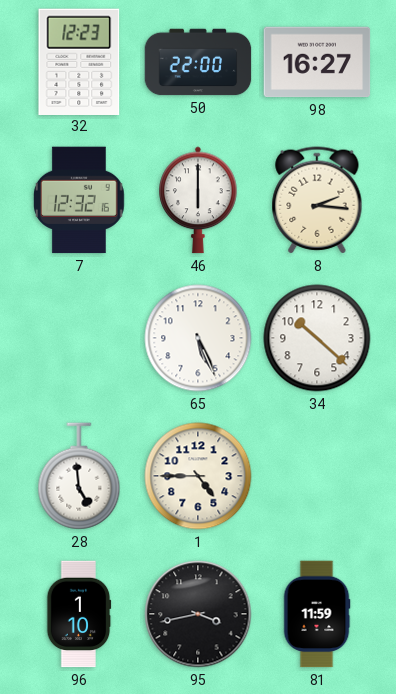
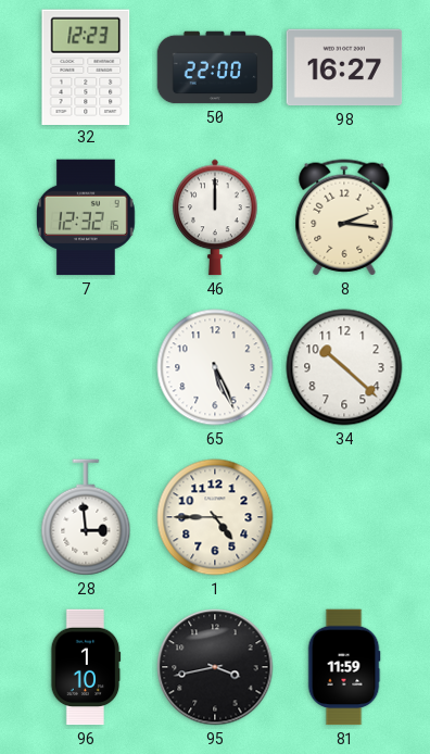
46: 6:00 -> 12:00 (215, 217)
28: 4:59 -> 2:59 (86, 517)
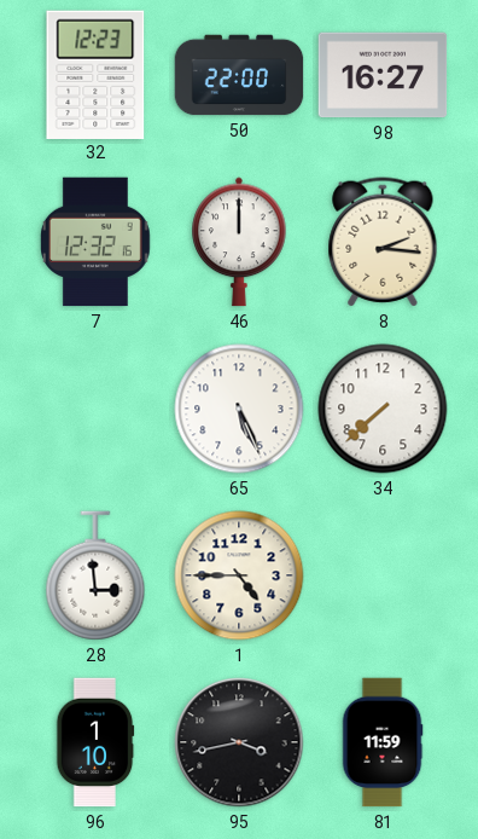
34: 10:22 -> 7:38 (383, 409)
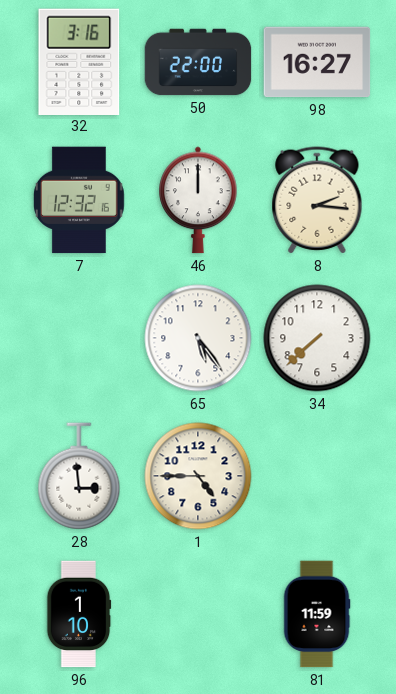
32: 12:23 -> 3:16 (79, 61)
65: 5:26 -> 5:24 (198, 338)
95: 3:43 -> none (239, 742)
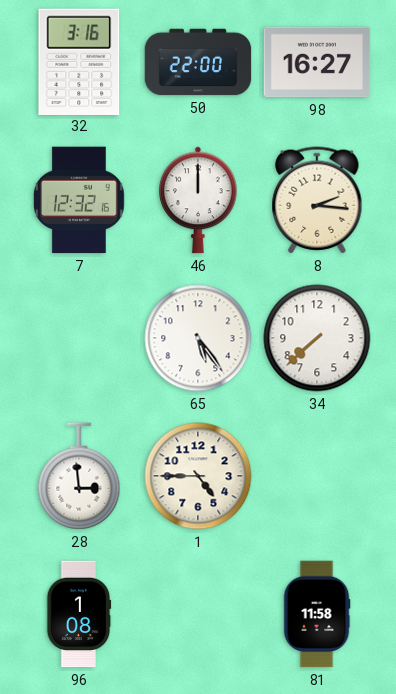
96: 1:10 -> 1:08 (79, 614)
81: 11:59 -> 11:58 (317, 614)
